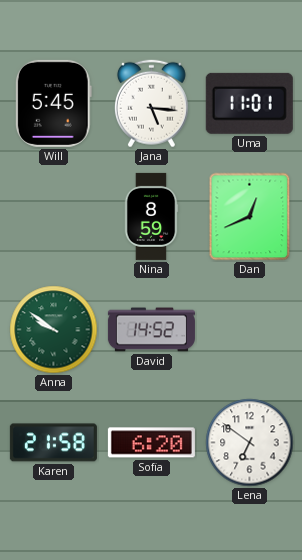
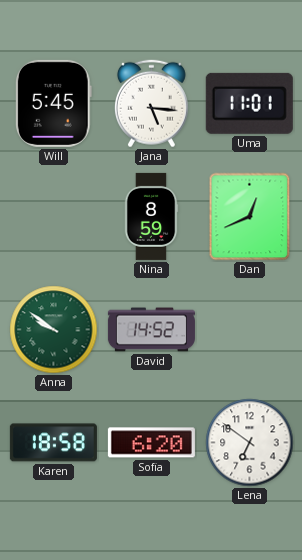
Karen: 21:58 -> 18:58 (53, 443)
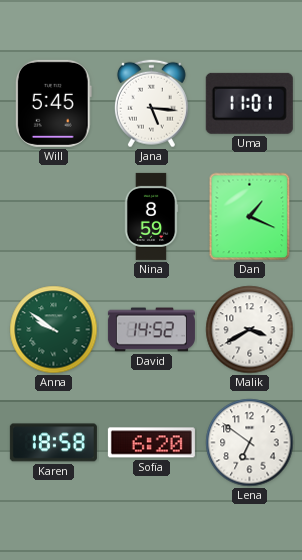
Dan: 12:41 -> 1:19 (250, 217)
Malik: none -> 3:40 (250, 330)
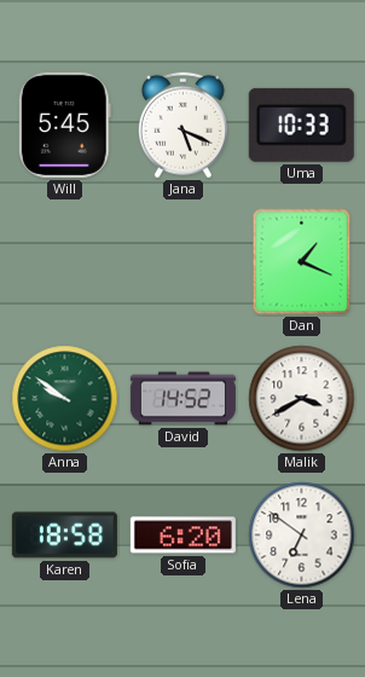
Jana: 5:16 -> 5:19 (182, 126)
Uma: 11:01 -> 10:33 (301, 125)
Nina: 8:59 -> none (151, 216)
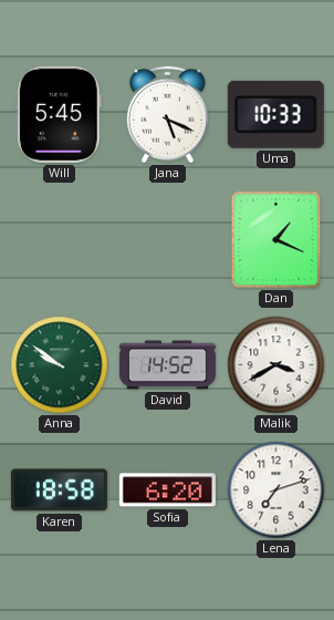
Lena: 6:51 -> 7:12 (276, 490)
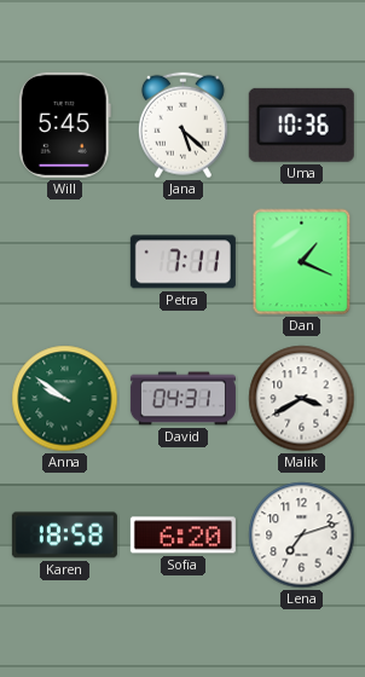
Jana: 5:19 -> 5:22 (182, 126)
Uma: 10:33 -> 10:36 (301, 125)
Petra: none -> 7:11 (182, 262)
David: 14:52 -> 04:31 (182, 399)
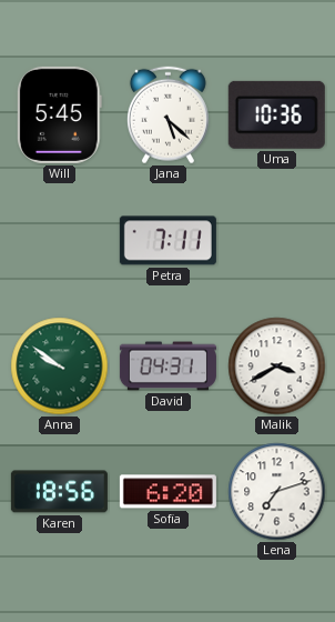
Dan: 1:19 -> none (302, 262)
Karen: 18:58 -> 18:56 (59, 492)
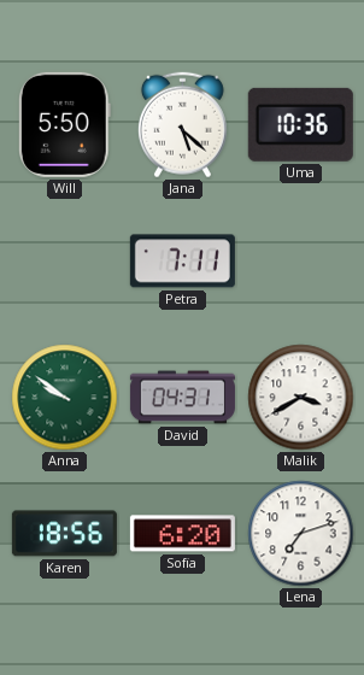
Will: 5:45 -> 5:50 (64, 124)
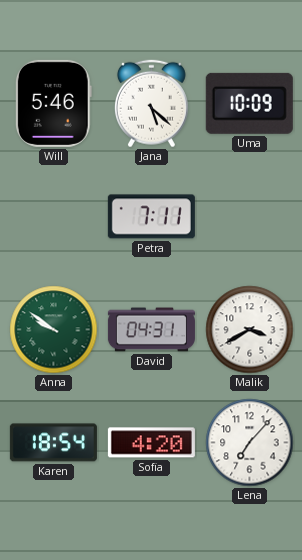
Will: 5:50 -> 5:46 (53, 103)
Uma: 10:36 -> 10:09 (249, 103)
Karen: 18:56 -> 18:54 (53, 443)
Sofia: 6:20 -> 4:20 (151, 443)
Lena: 7:12 -> 7:07 (250, 443)
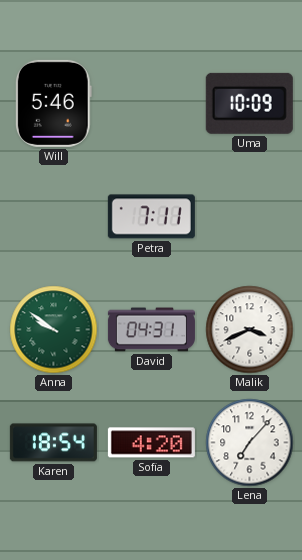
Jana: 5:22 -> none (151, 104)
Malik: 3:40 -> 3:41 (250, 330)
